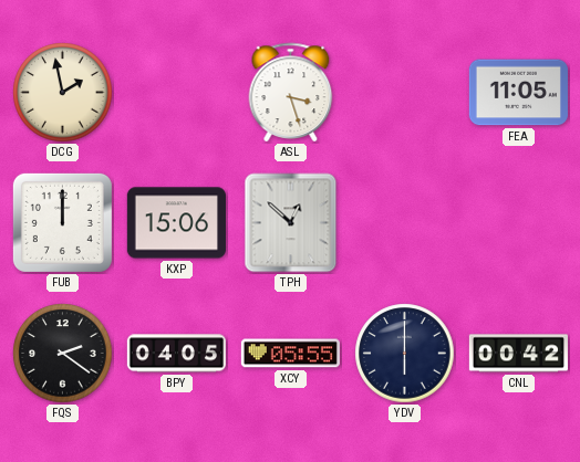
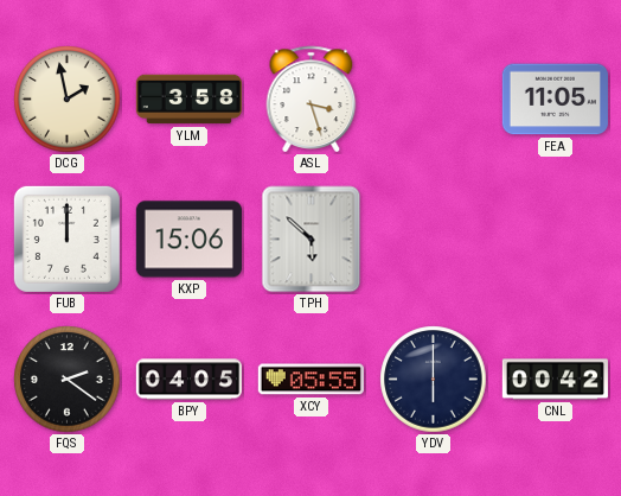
YLM: none -> 3:58 (188, 100)
TPH: 12:52 -> 5:52 (312, 240)
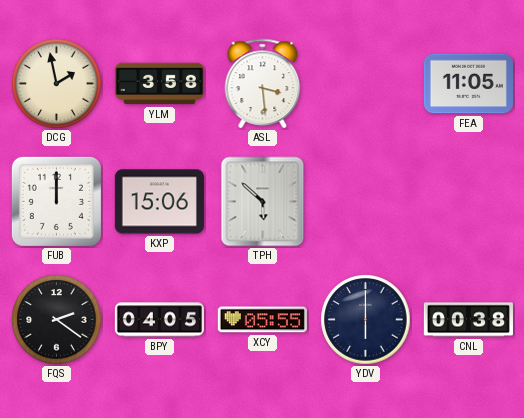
ASL: 3:27 -> 3:29 (263, 83)
CNL: 00:42 -> 00:38 (468, 320)
